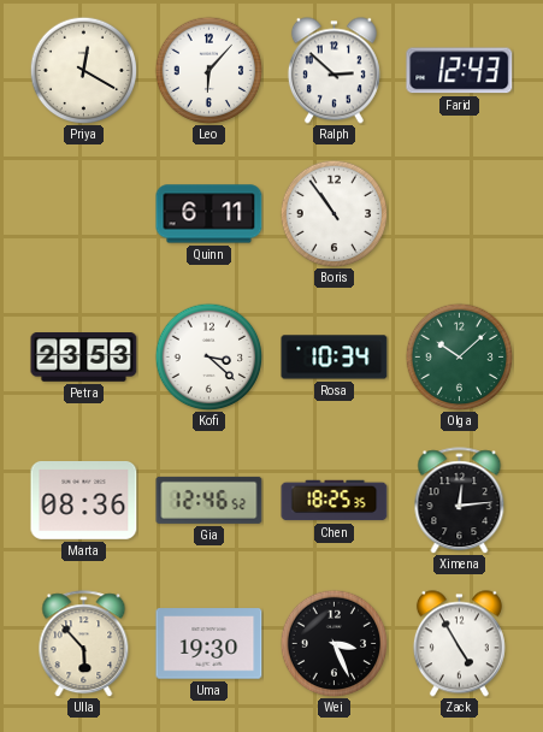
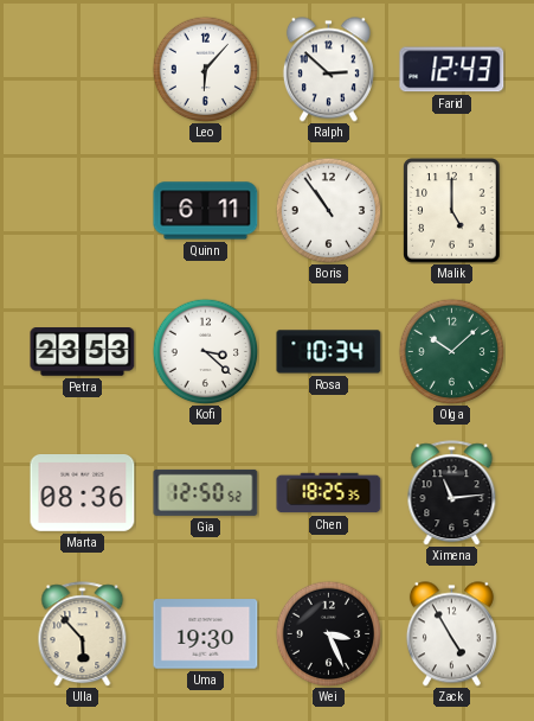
Priya: 12:20 -> none (83, 70)
Malik: none -> 5:00 (452, 211)
Gia: 12:46 -> 12:50 (206, 492)
Ximena: 12:14 -> 11:14 (452, 493)
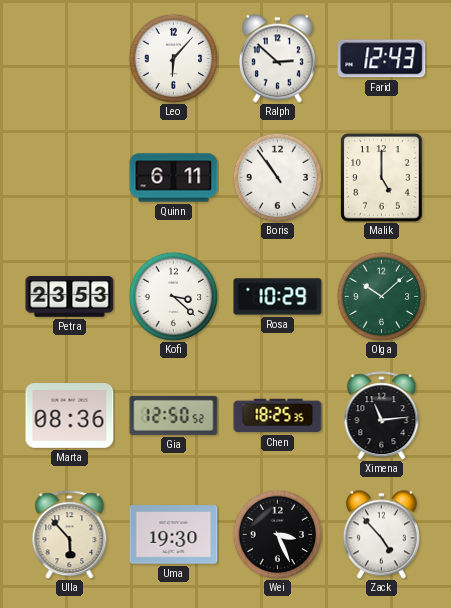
Rosa: 10:34 -> 10:29 (278, 297)
Zack: 4:55 -> 4:53 (381, 535)
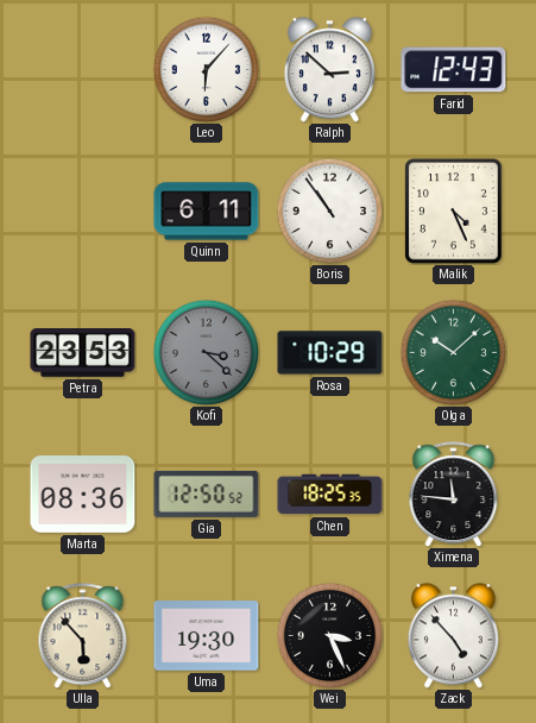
Malik: 5:00 -> 4:26 (454, 212)
Kofi dial: white -> grey (206, 352)
Ximena: 11:14 -> 11:46 (454, 495)
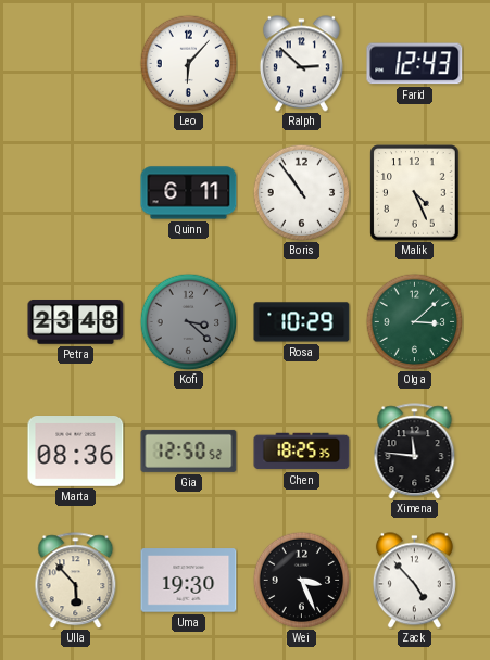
Petra: 23:53 -> 23:48 (76, 322)
Olga: 10:08 -> 3:08 (414, 321)
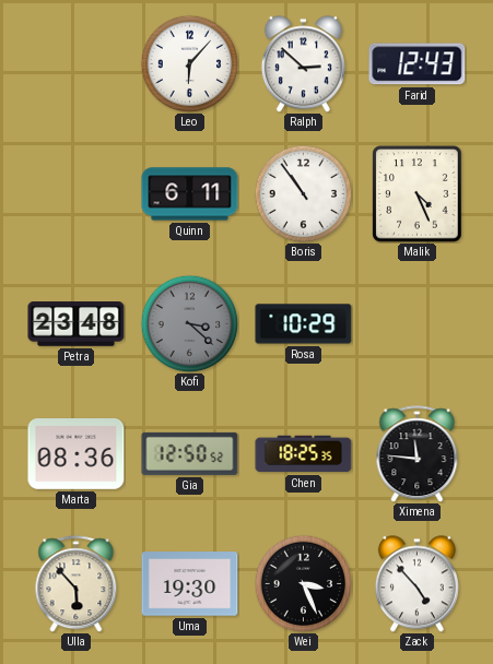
Olga: 3:08 -> none (414, 321)
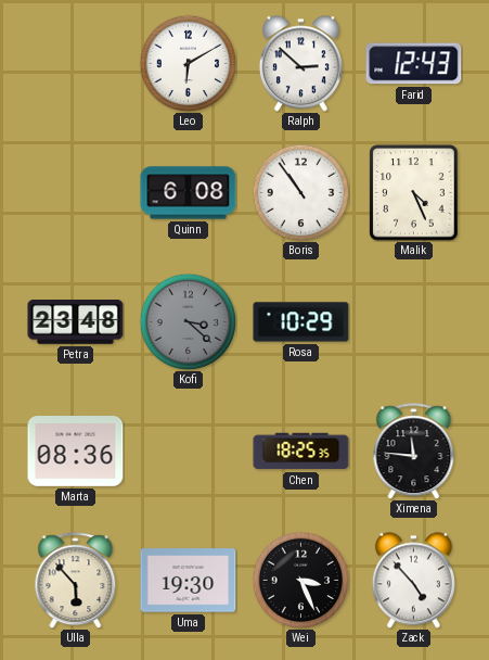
Leo: 6:07 -> 6:10 (188, 63)
Quinn: 6:11 -> 6:08 (189, 193)
Gia: 12:50 -> none (190, 453)
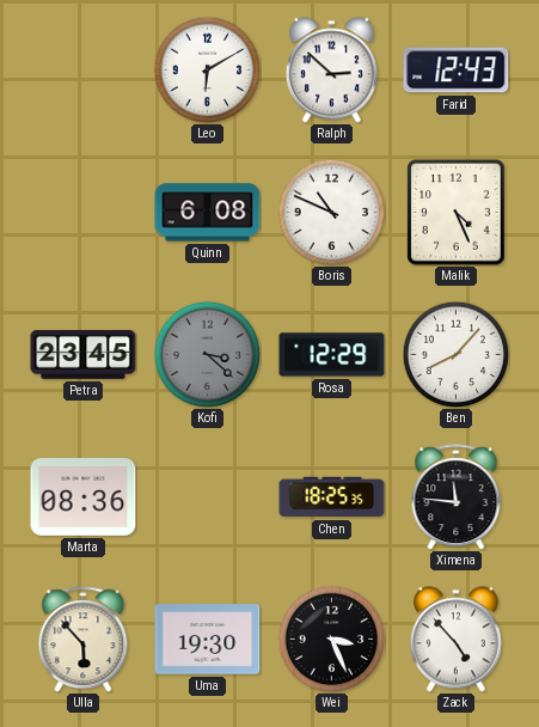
Boris: 10:54 -> 10:49 (331, 212)
Petra: 23:48 -> 23:45 (84, 355)
Rosa: 10:29 -> 12:29 (332, 355)
Ben: none -> 8:07 (455, 354)
